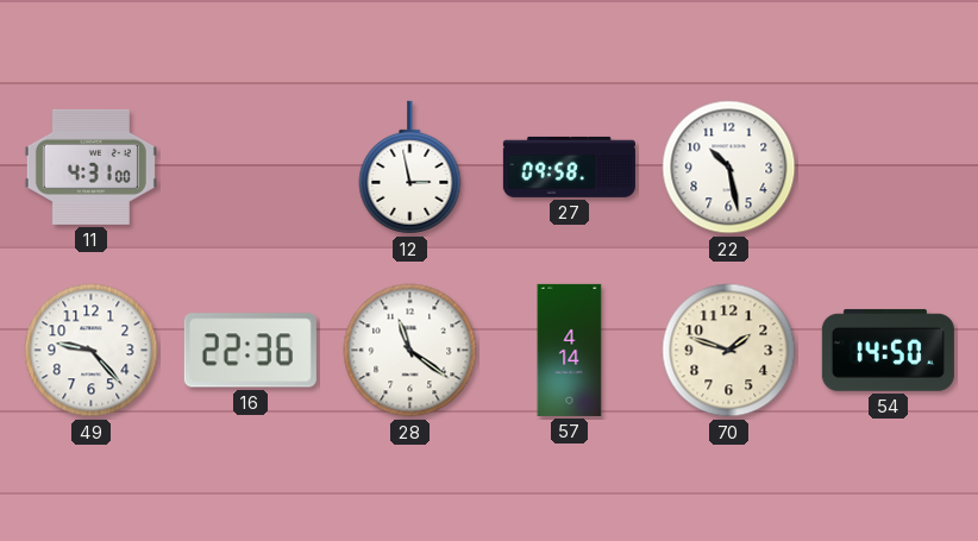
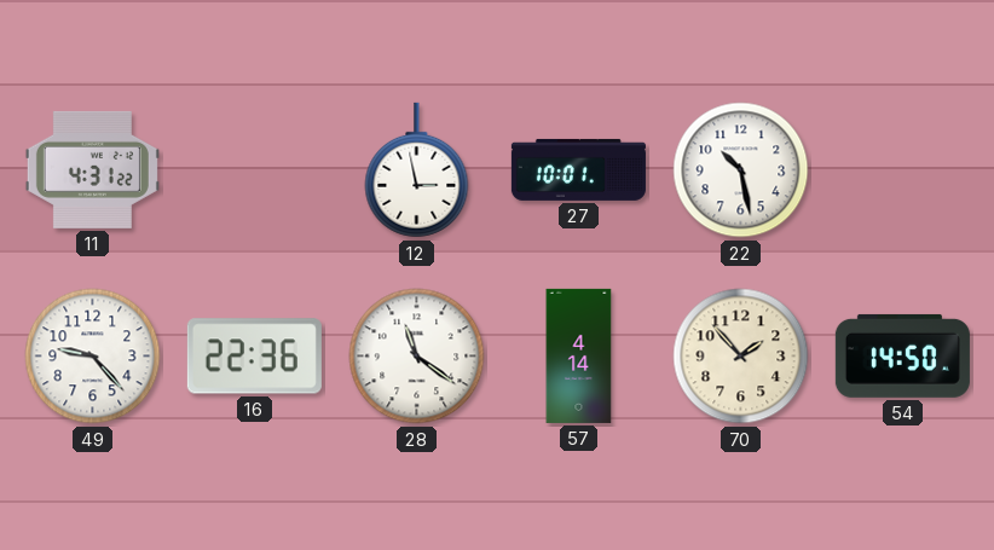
11: 4:31:00 -> 4:31:22 (92, 169)
27: 09:58 -> 10:01 (578, 169)
70: 1:48 -> 1:53 (741, 357)
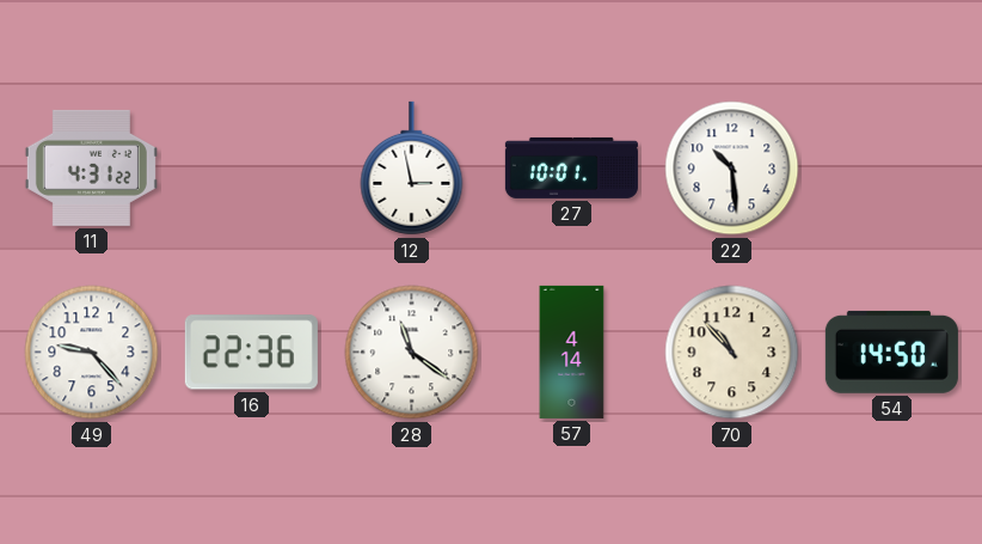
22: 10:28 -> 10:29 (732, 169)
70: 1:53 -> 10:53 (732, 353)
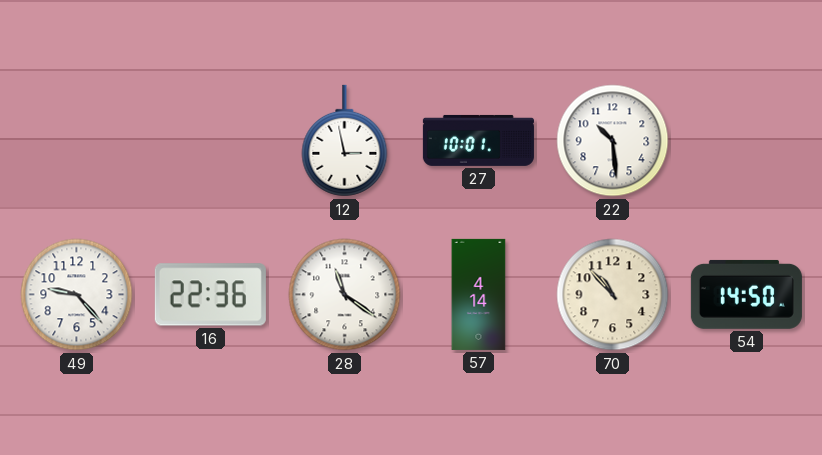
11: 4:31 -> none (91, 167)
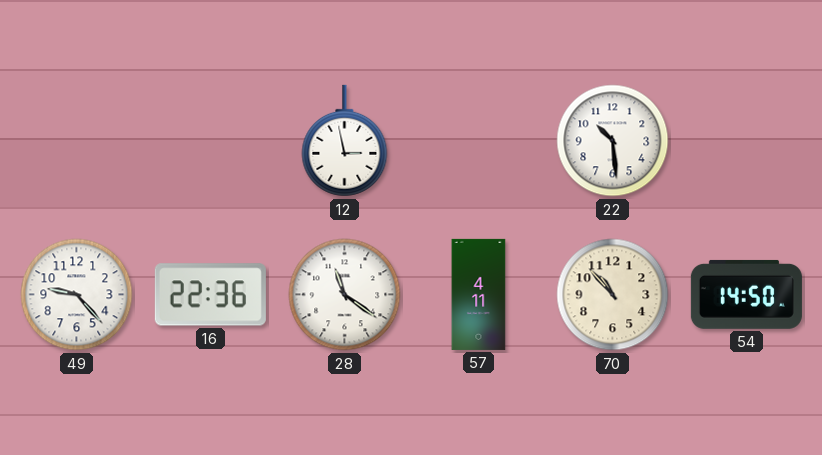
27: 10:01 -> none (478, 140)
57: 4:14 -> 4:11 (479, 294)
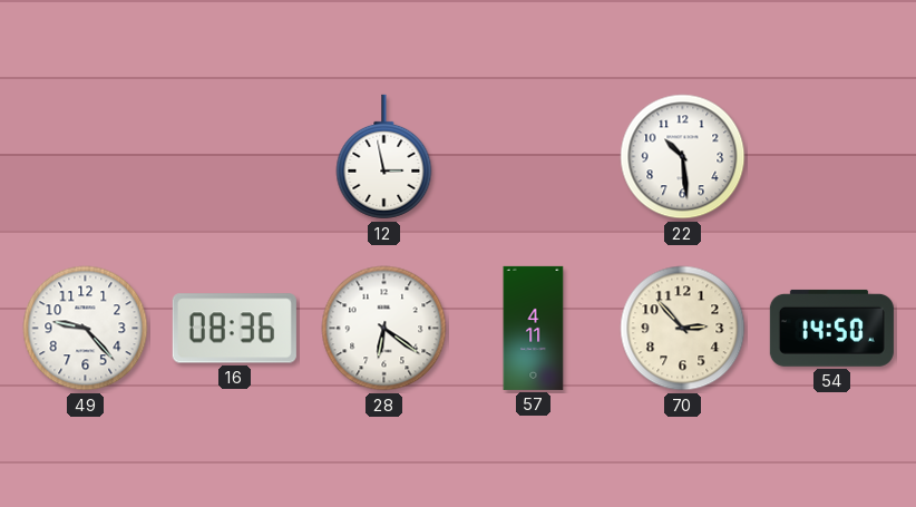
16: 22:36 -> 08:36 (234, 329)
28: 11:21 -> 6:21 (384, 329)
70: 10:53 -> 2:53 (683, 329)
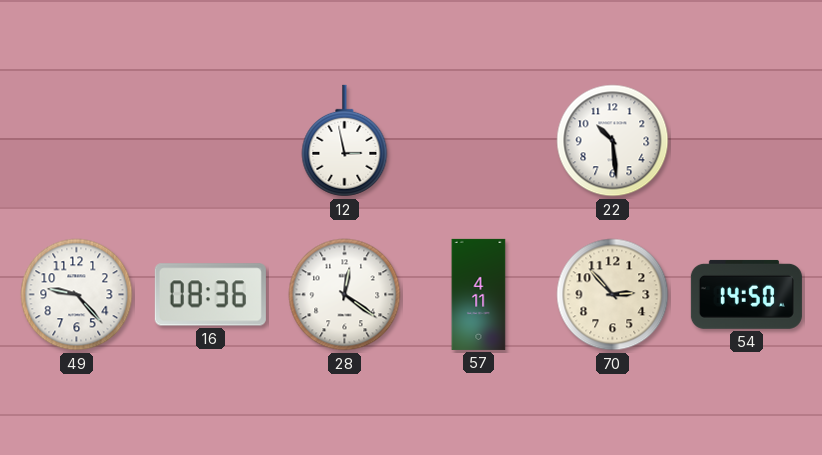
28: 6:21 -> 12:21 (345, 295)
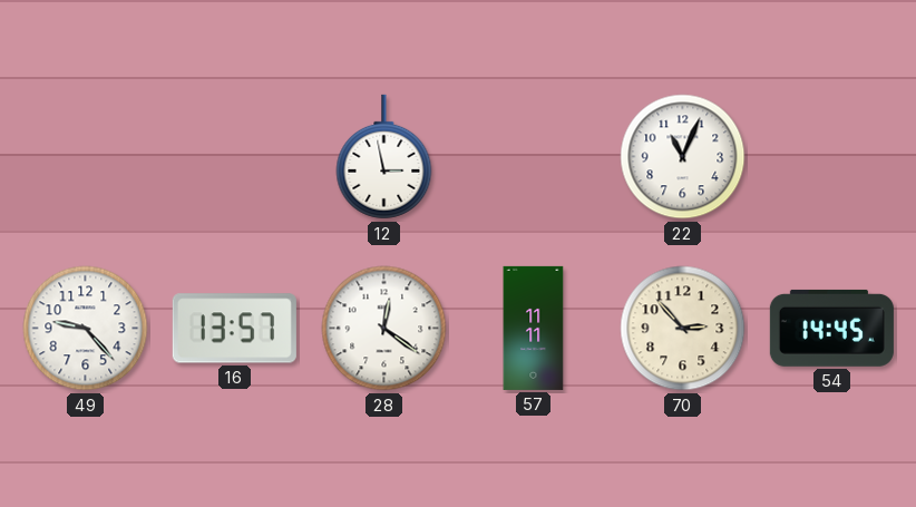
22: 10:29 -> 11:04 (683, 157)
16: 08:36 -> 13:57 (234, 329)
57: 4:11 -> 11:11 (534, 328)
54: 14:50 -> 14:45 (831, 328)
